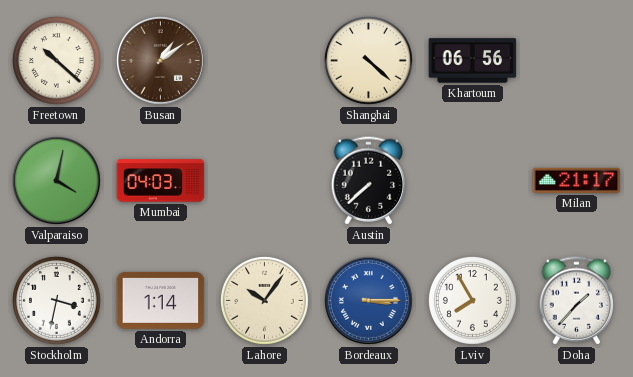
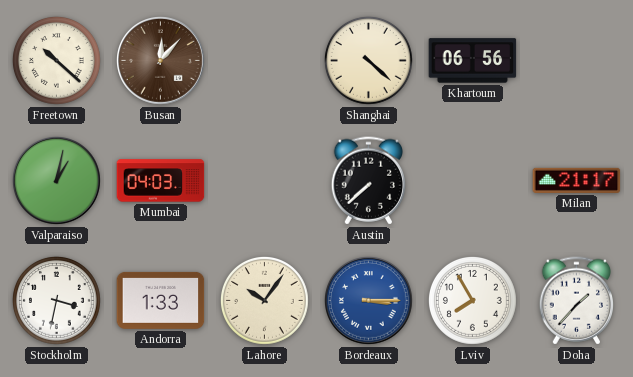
Busan: 1:09 -> 12:07 (161, 61)
Valparaiso: 4:02 -> 1:02 (57, 181)
Andorra: 1:14 -> 1:33 (161, 300)
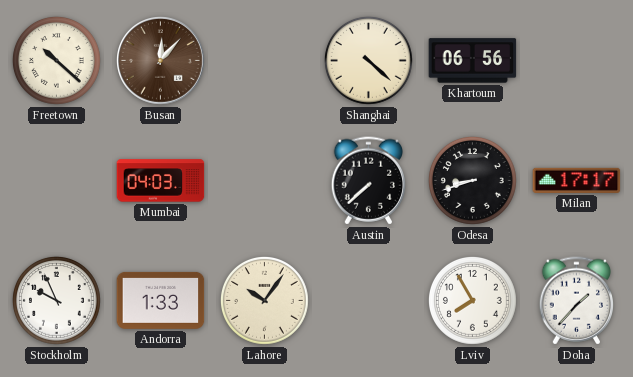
Valparaiso: 1:02 -> none (57, 181)
Odesa: none -> 8:42 (472, 180)
Milan: 21:17 -> 17:17 (577, 180)
Stockholm: 3:32 -> 9:56 (56, 300)
Bordeaux: 3:15 -> none (369, 301)
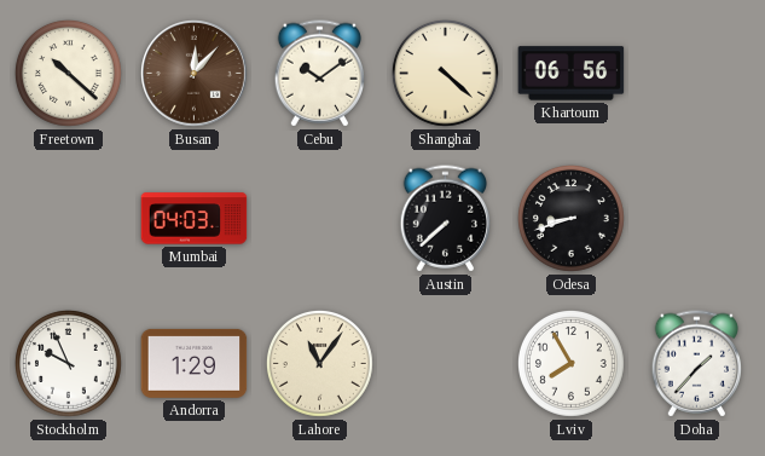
Cebu: none -> 10:09 (319, 74)
Milan: 17:17 -> none (577, 180)
Andorra: 1:33 -> 1:29 (195, 363)
Lahore: 10:06 -> 11:06 (319, 363)
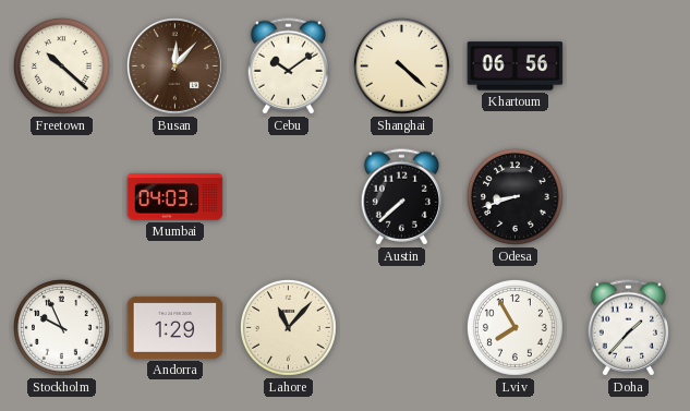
Lahore: 11:06 -> 11:07 (288, 327)
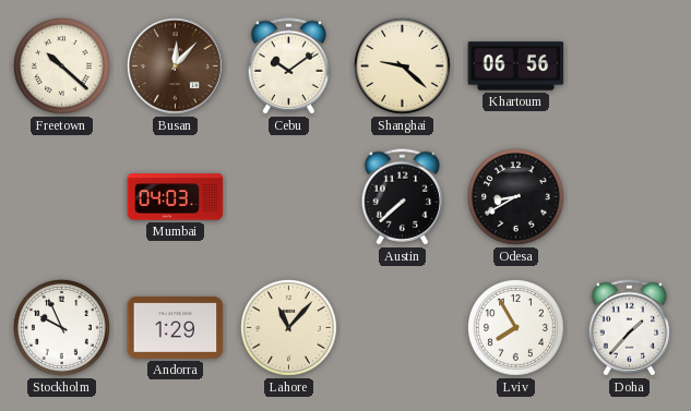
Shanghai: 4:22 -> 9:22 (402, 65)
Odesa: 8:42 -> 8:40 (515, 196)
